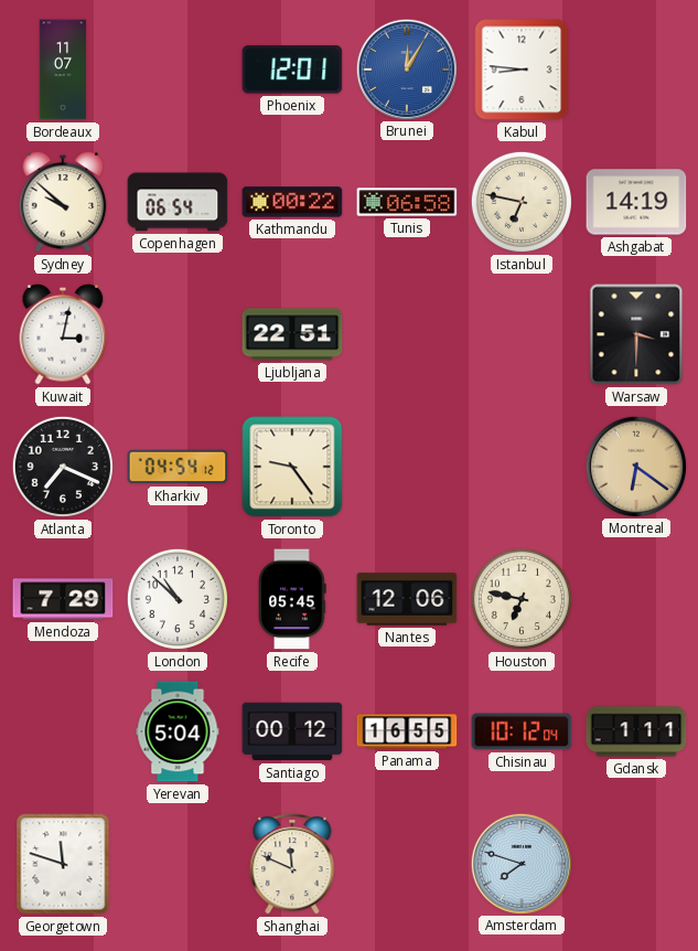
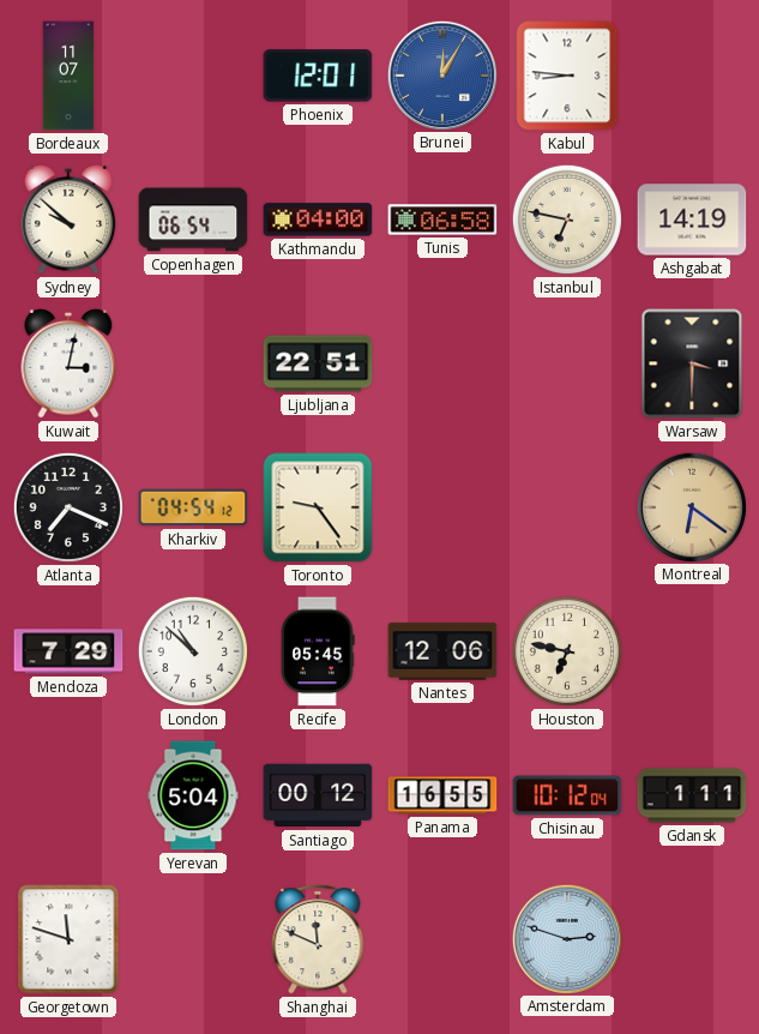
Kathmandu: 00:22 -> 04:00 (318, 220)
Amsterdam: 7:48 -> 2:48 (566, 938)
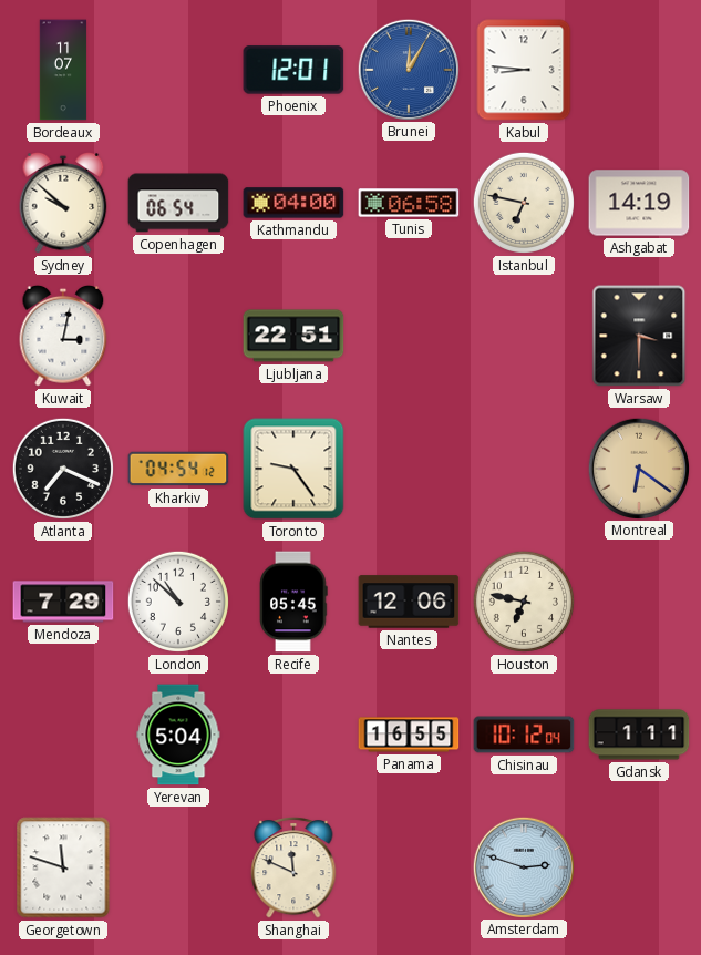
Santiago: 00:12 -> none (318, 795)
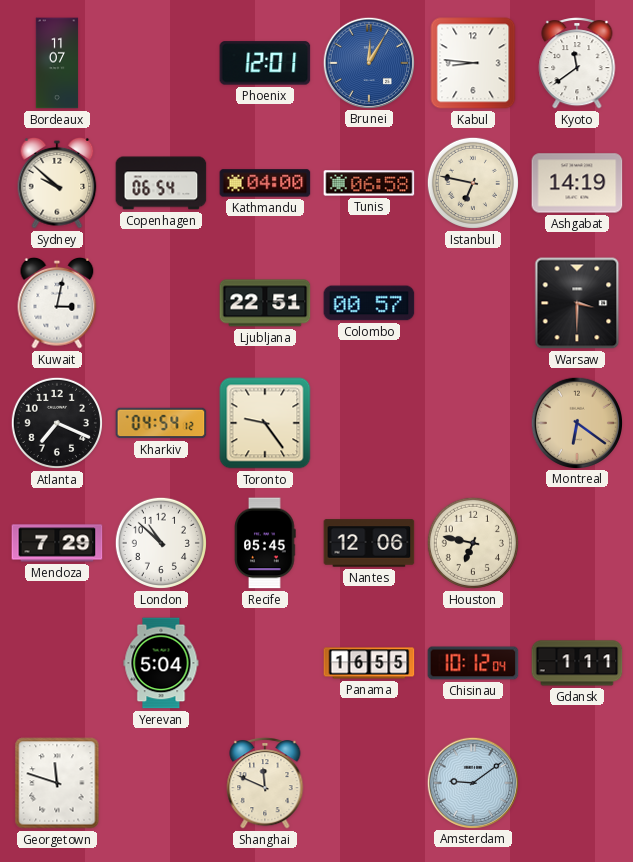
Kyoto: none -> 11:39 (577, 63)
Colombo: none -> 00:57 (369, 303)
Amsterdam: 2:48 -> 9:09 (472, 782)
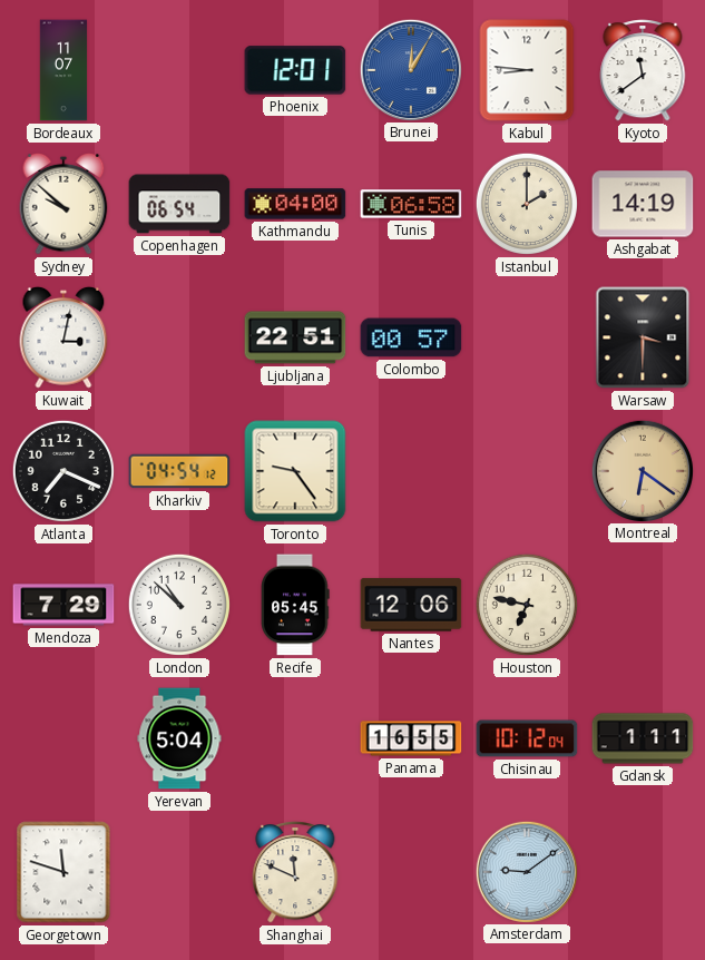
Istanbul: 6:47 -> 2:00 (527, 204)
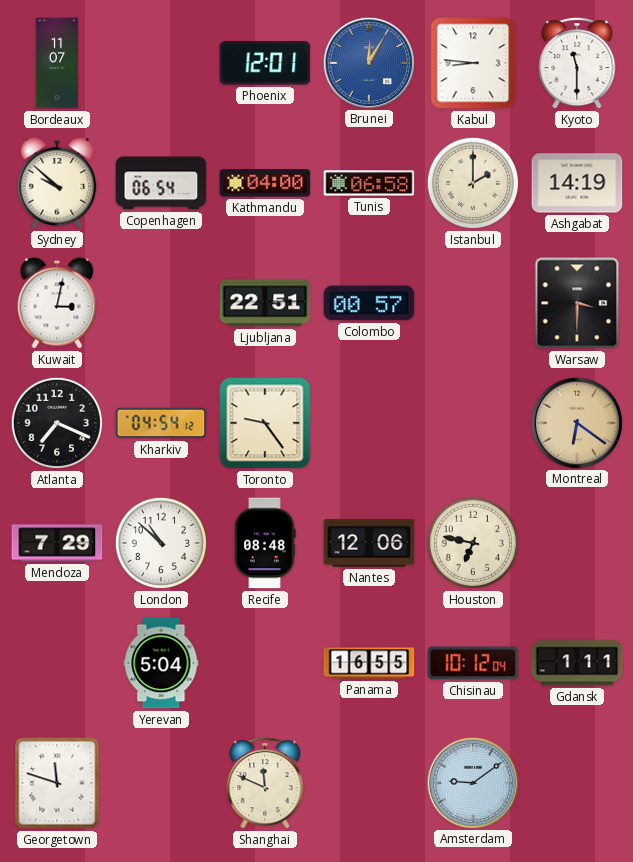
Kyoto: 11:39 -> 11:30 (577, 63)
Recife: 05:45 -> 08:48 (265, 543)
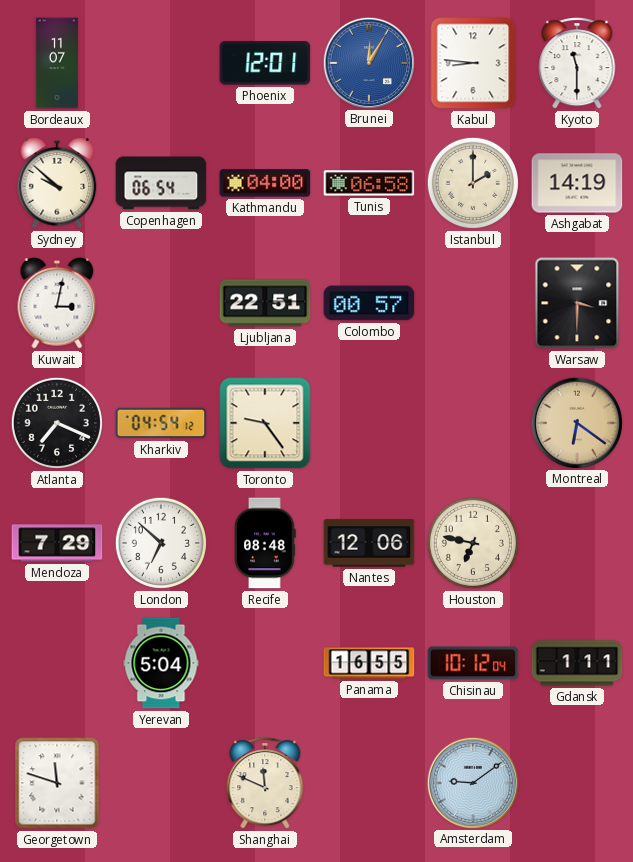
London: 10:52 -> 6:52 (161, 543)
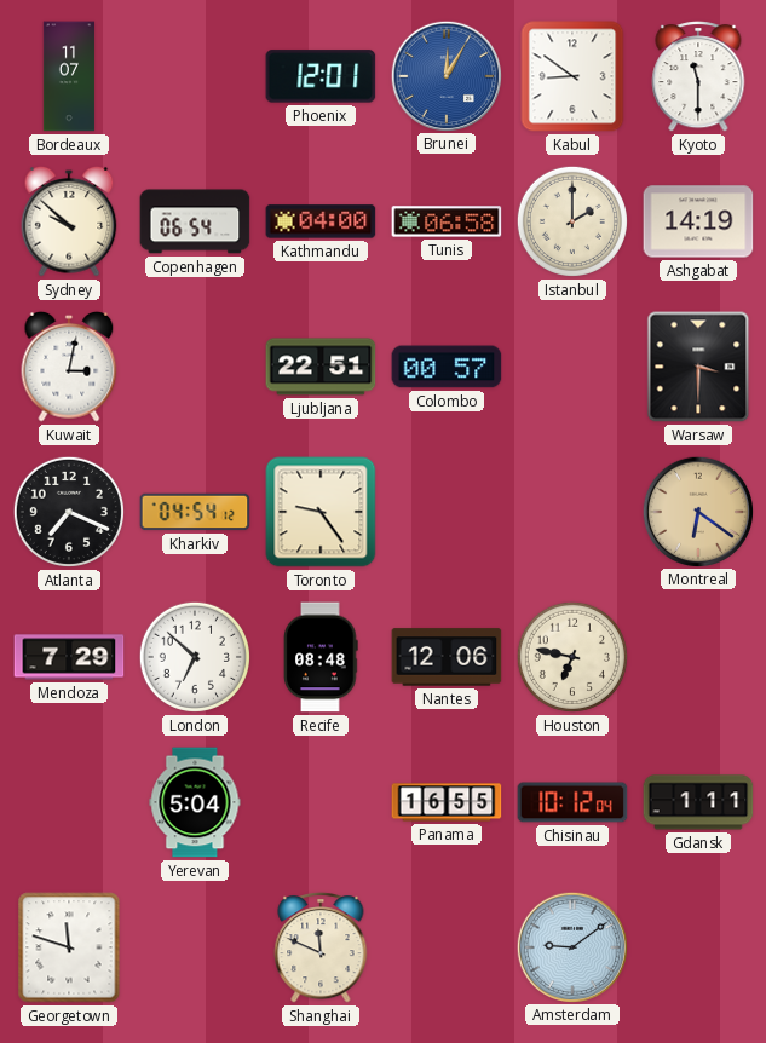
Kabul: 8:46 -> 8:51 (572, 76)
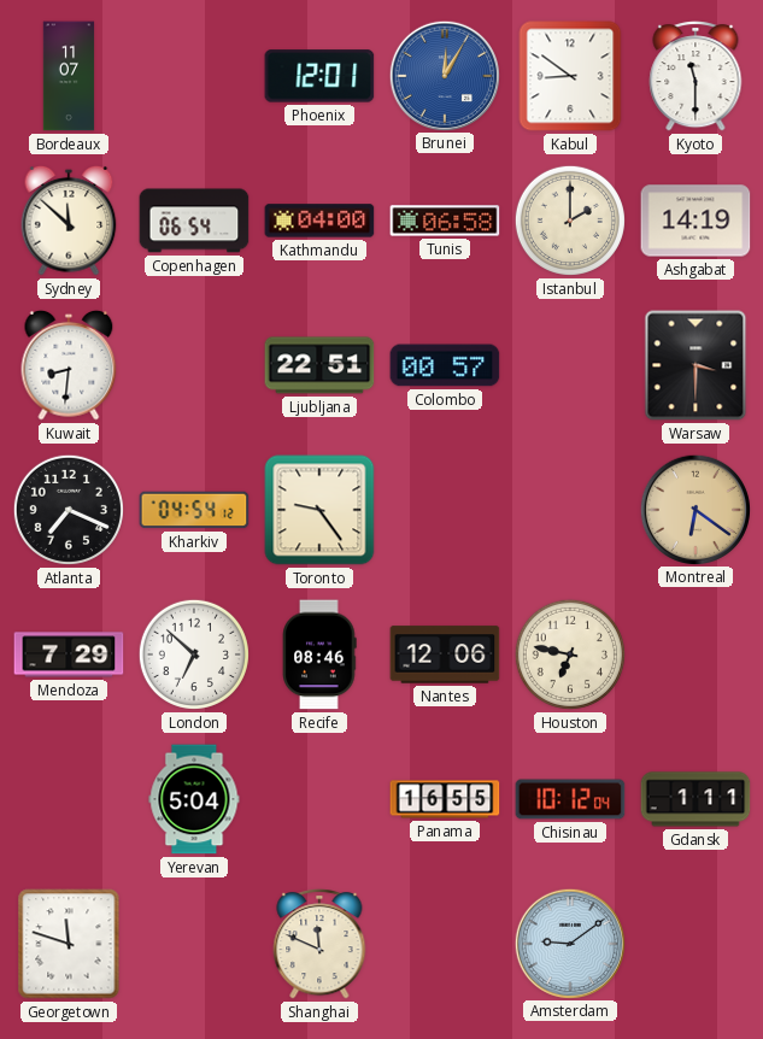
Sydney: 9:52 -> 11:52 (69, 221)
Kuwait: 3:02 -> 8:31 (69, 365)
Recife: 08:48 -> 08:46 (319, 654)
